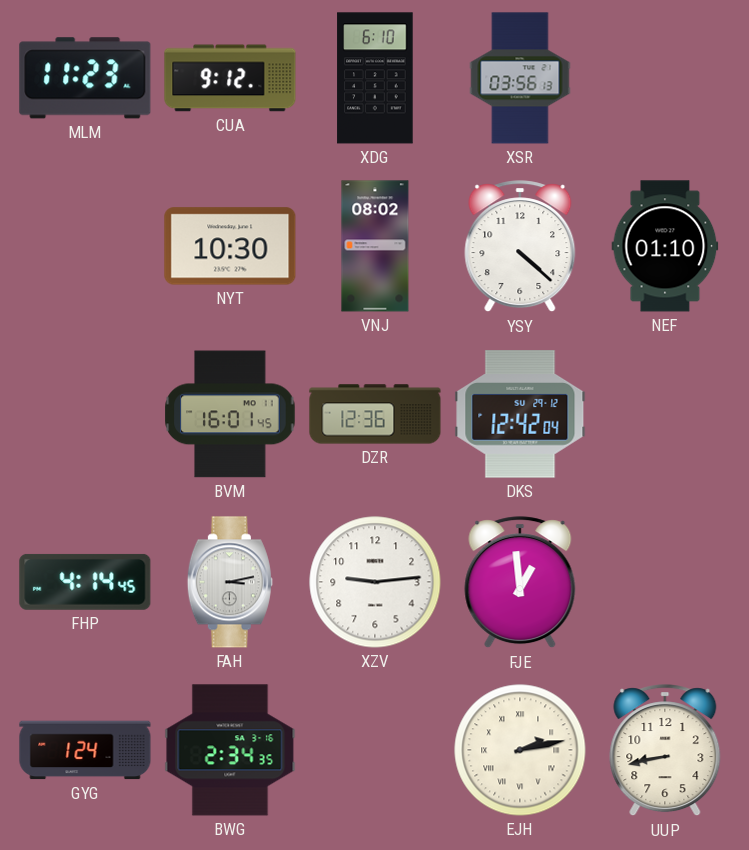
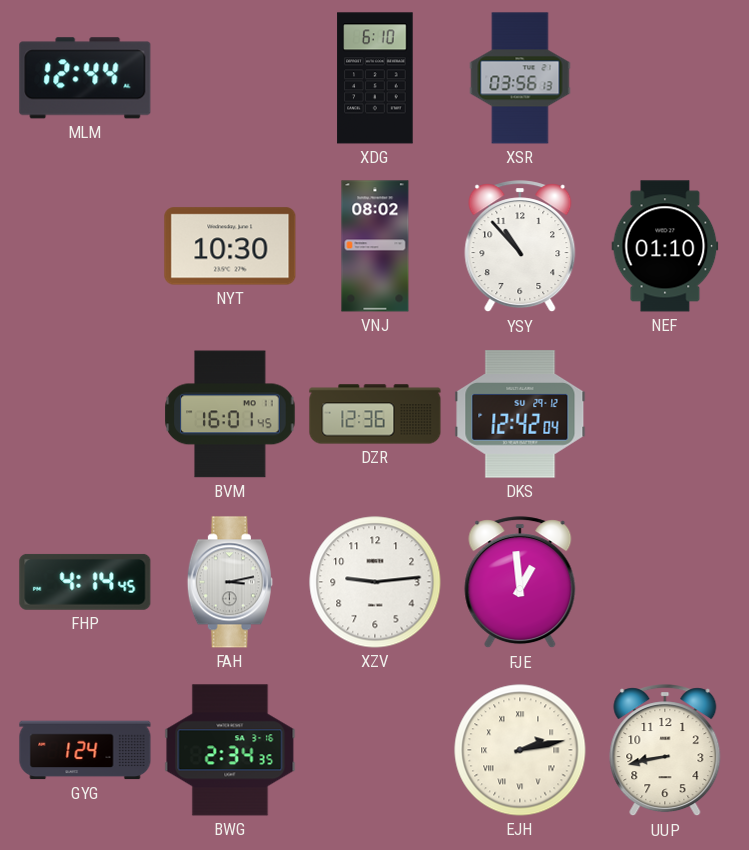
MLM: 11:23 -> 12:44 (85, 78)
CUA: 9:12 -> none (230, 78)
YSY: 4:22 -> 10:53 (520, 247)
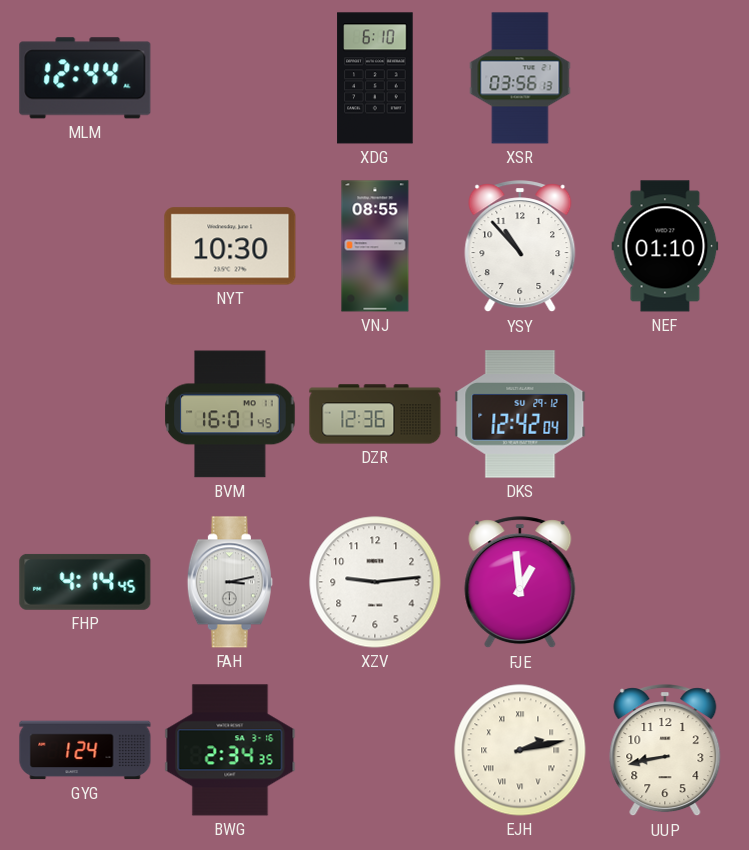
VNJ: 08:02 -> 08:55 (375, 246)
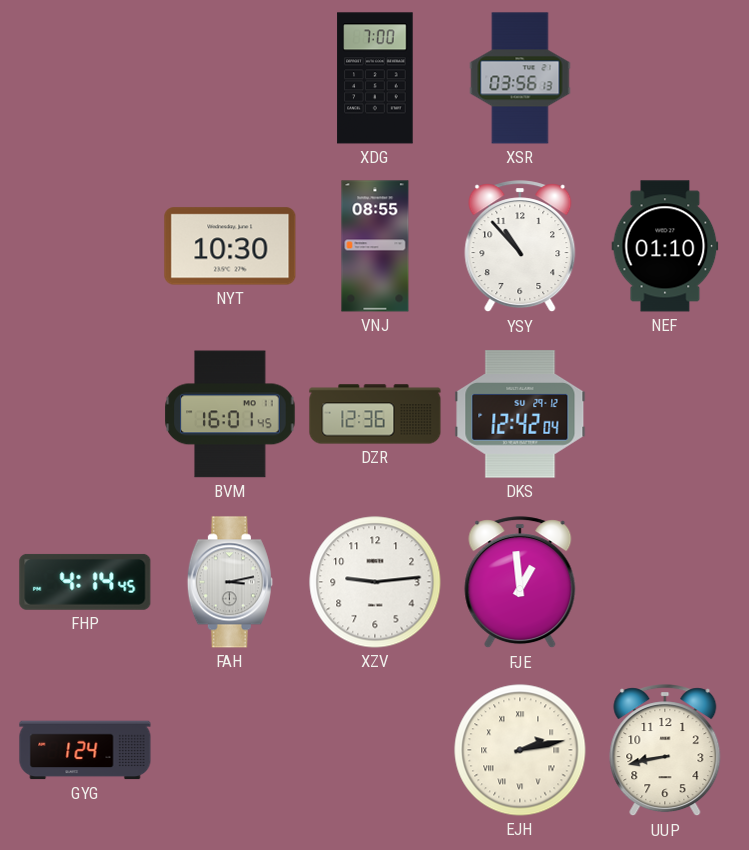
MLM: 12:44 -> none (85, 78)
XDG: 6:10 -> 7:00 (375, 78)
BWG: 2:34 -> none (230, 750)
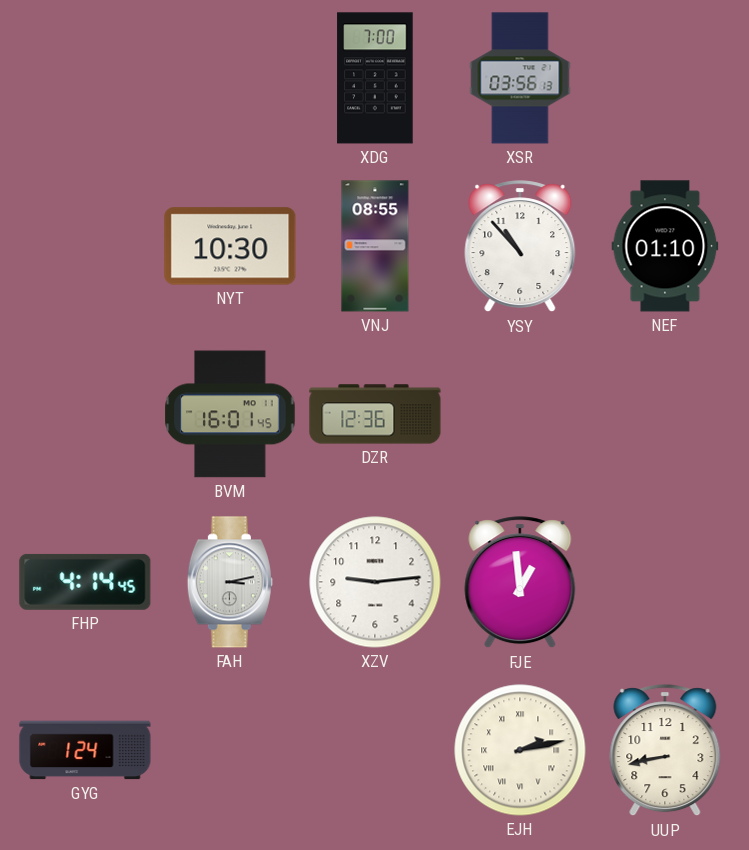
DKS: 12:42 -> none (520, 414)
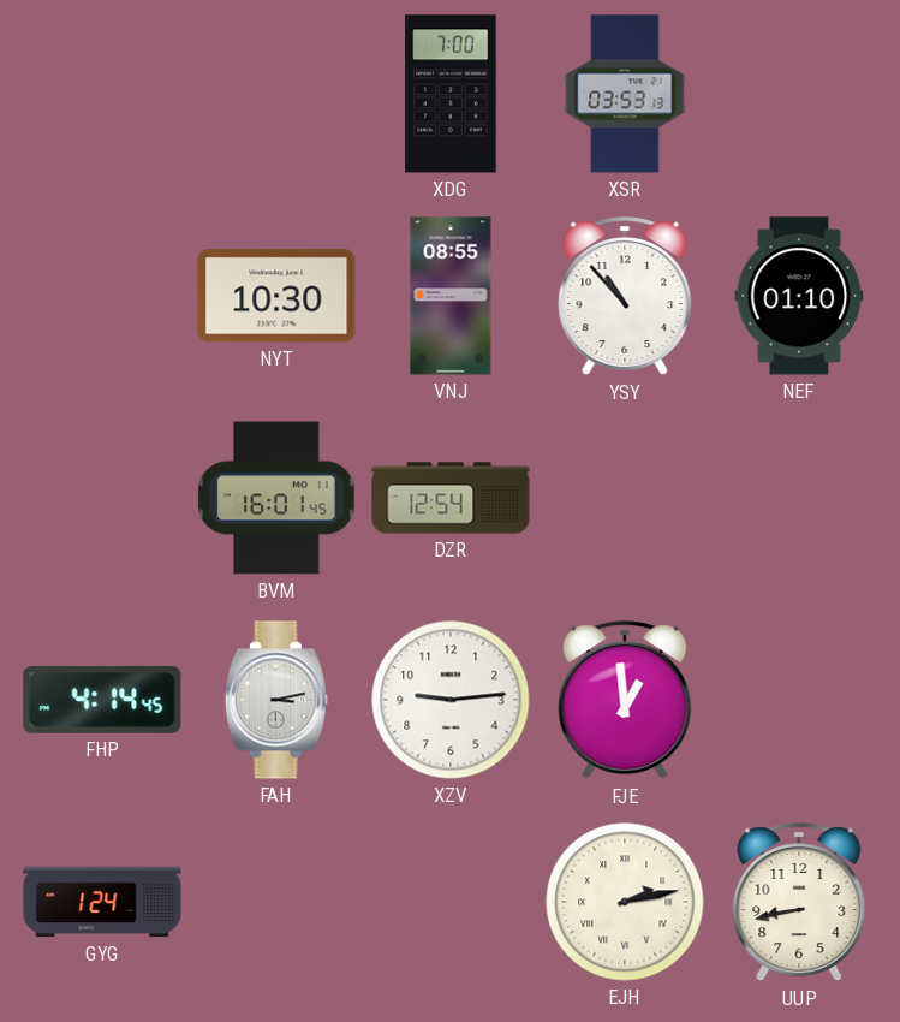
XSR: 03:56 -> 03:53 (625, 94)
DZR: 12:36 -> 12:54 (451, 498)
